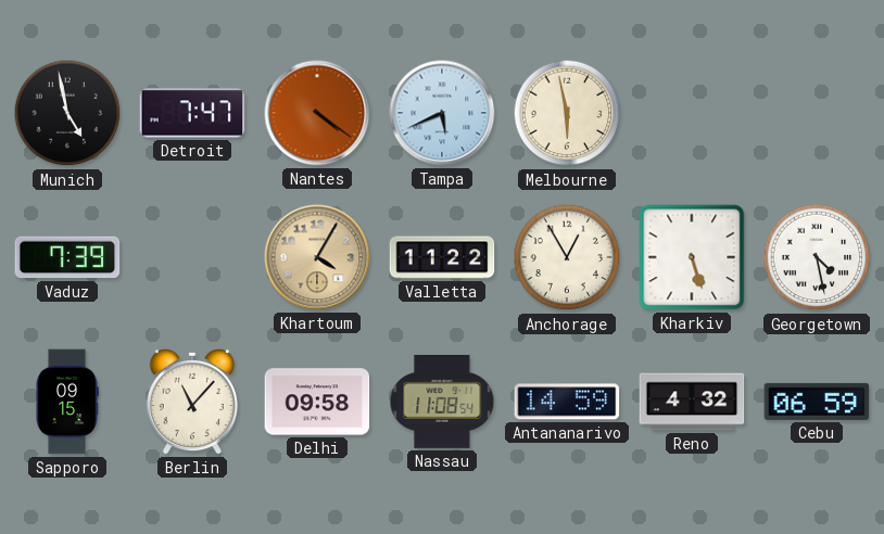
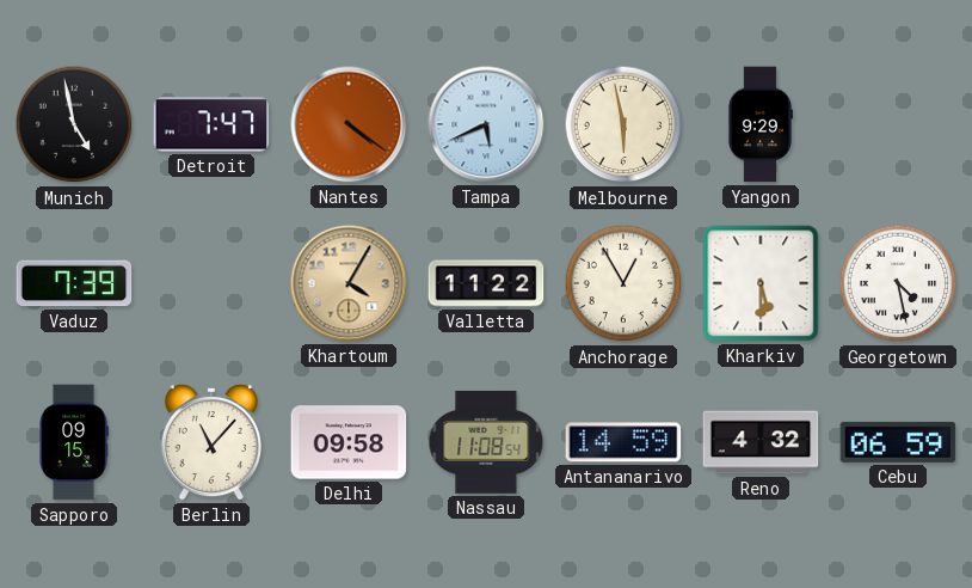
Yangon: none -> 9:29 (759, 124)
Kharkiv: 5:27 -> 5:30 (761, 283)
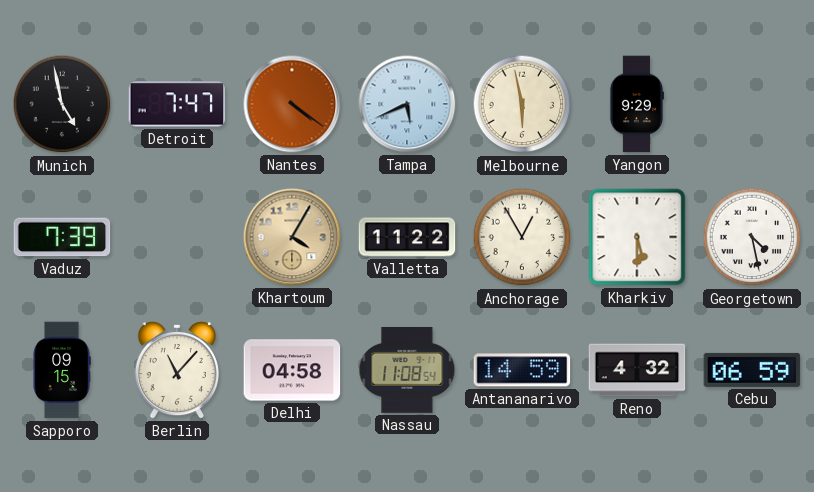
Delhi: 09:58 -> 04:58 (292, 370)
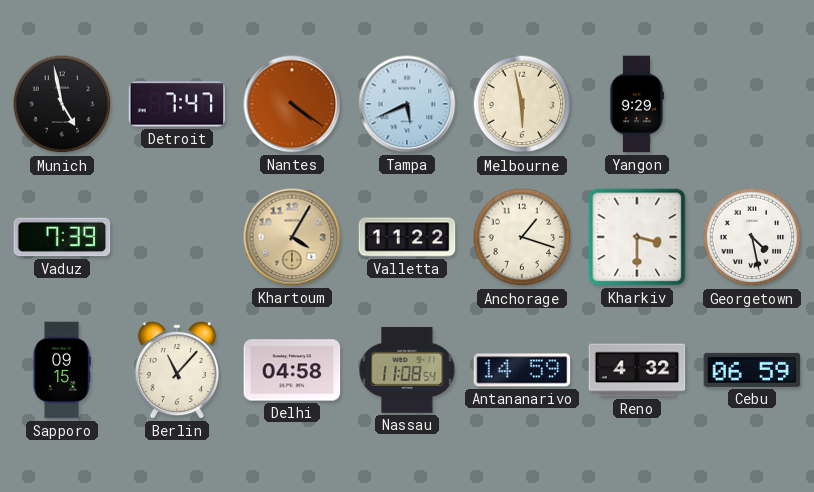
Anchorage: 12:55 -> 1:18 (522, 237)
Kharkiv: 5:30 -> 3:30 (637, 237)
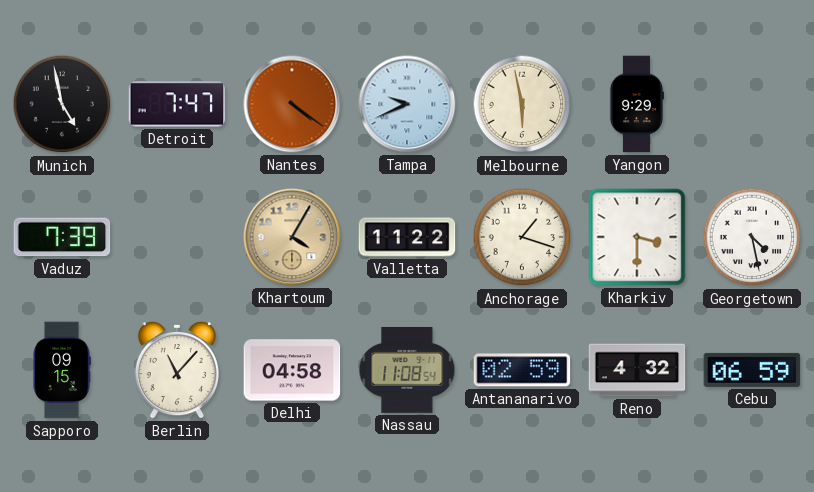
Tampa: 5:41 -> 9:41 (407, 104)
Antananarivo: 14:59 -> 02:59 (522, 370)
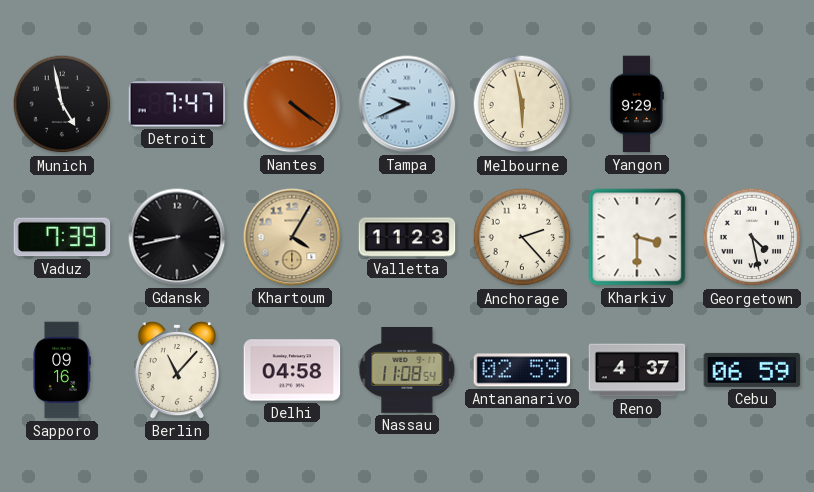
Gdansk: none -> 8:43 (177, 237)
Valletta: 11:22 -> 11:23 (407, 237)
Anchorage: 1:18 -> 2:23 (522, 237)
Sapporo: 09:15 -> 09:16 (62, 370)
Reno: 4:32 -> 4:37 (637, 370)
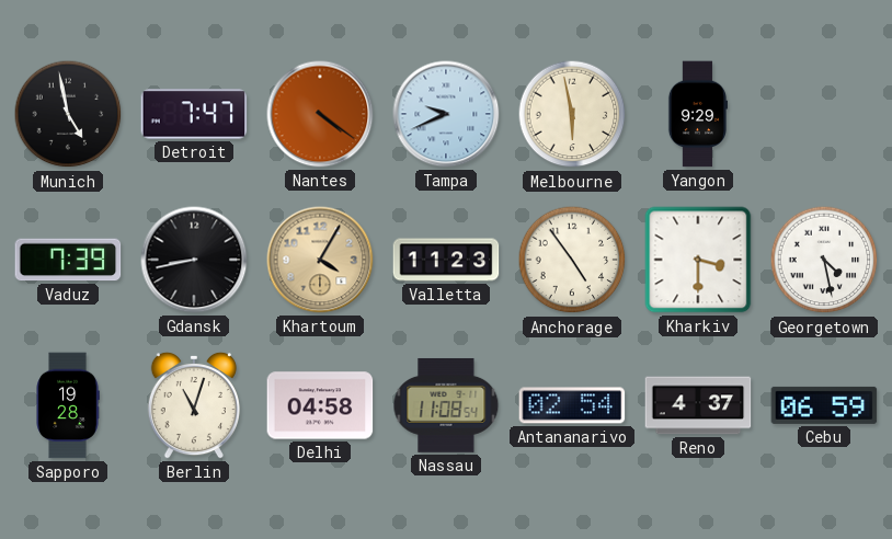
Anchorage: 2:23 -> 4:54 (572, 260)
Sapporo: 09:16 -> 19:28 (68, 405)
Berlin: 11:07 -> 11:03 (194, 405)
Antananarivo: 02:59 -> 02:54 (572, 405)
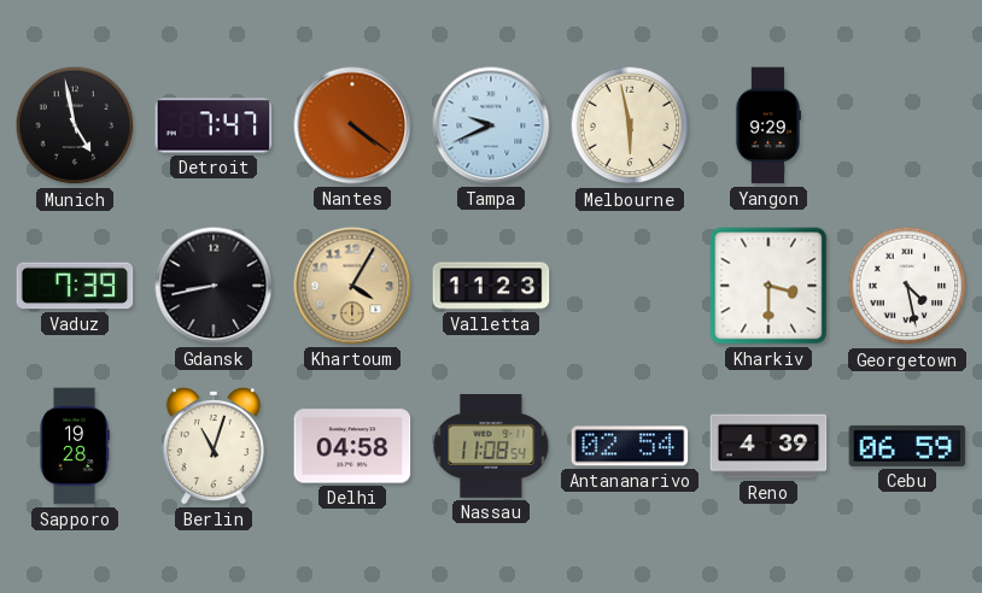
Anchorage: 4:54 -> none (572, 260)
Reno: 4:37 -> 4:39 (768, 446)
